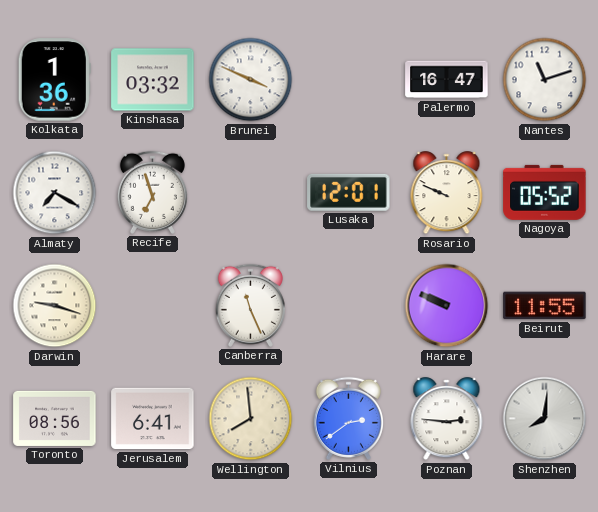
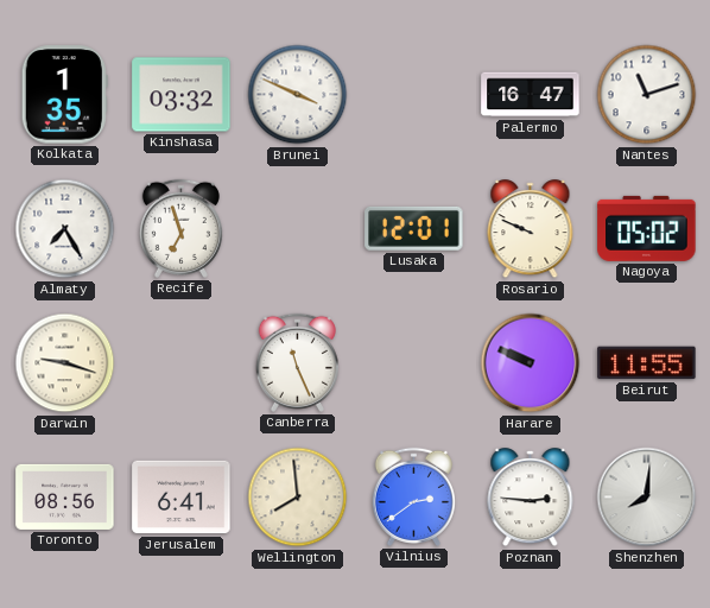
Kolkata: 1:36 -> 1:35 (64, 95)
Almaty: 7:20 -> 7:25 (65, 229)
Nagoya: 05:52 -> 05:02 (647, 228)
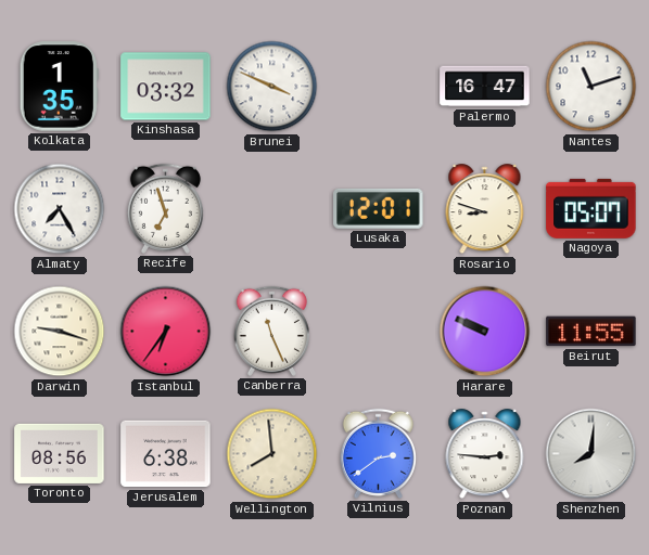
Rosario: 9:49 -> 8:48 (485, 209)
Nagoya: 05:02 -> 05:07 (591, 208)
Istanbul: none -> 6:36 (166, 332)
Jerusalem: 6:41 -> 6:38 (166, 454)
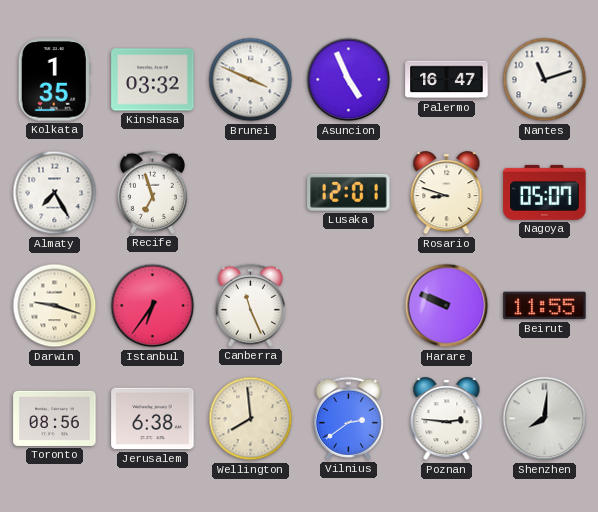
Asuncion: none -> 4:56 (349, 80)
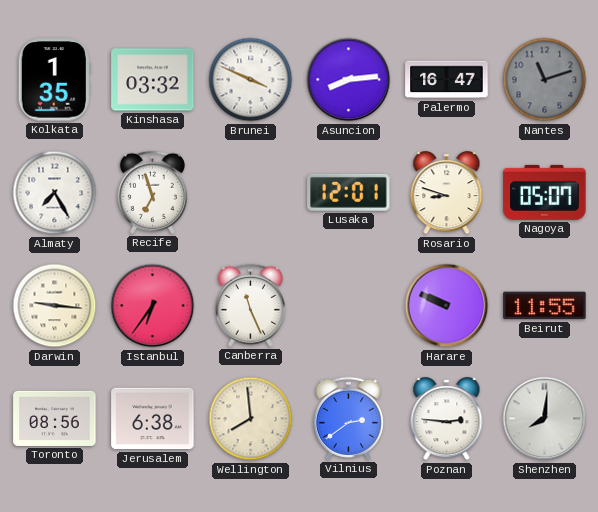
Asuncion: 4:56 -> 8:14 (349, 80)
Nantes dial: white -> grey (545, 80)
Darwin: 9:18 -> 9:16 (55, 306)
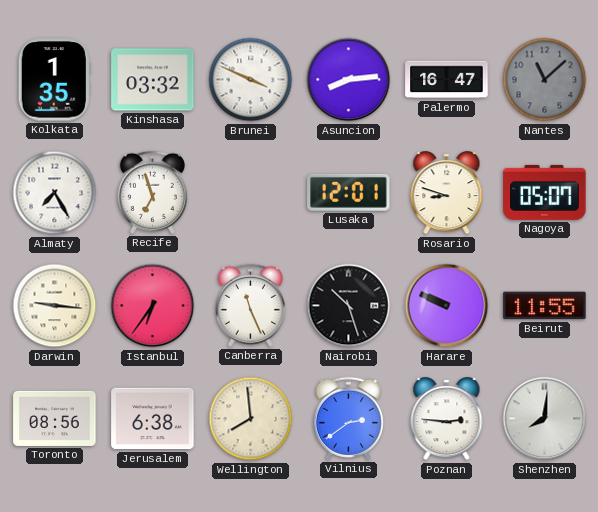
Nantes: 11:12 -> 11:08 (545, 80)
Nairobi: none -> 10:27 (349, 306)
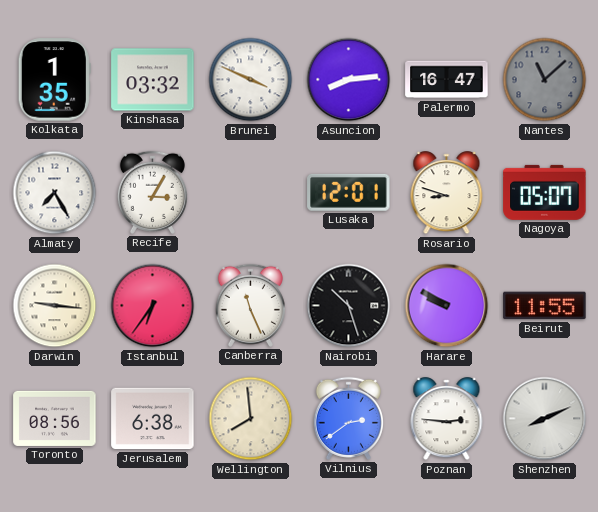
Recife: 6:57 -> 3:05 (152, 192)
Harare: 9:49 -> 9:50 (447, 306)
Shenzhen: 8:01 -> 8:11 (545, 419)
